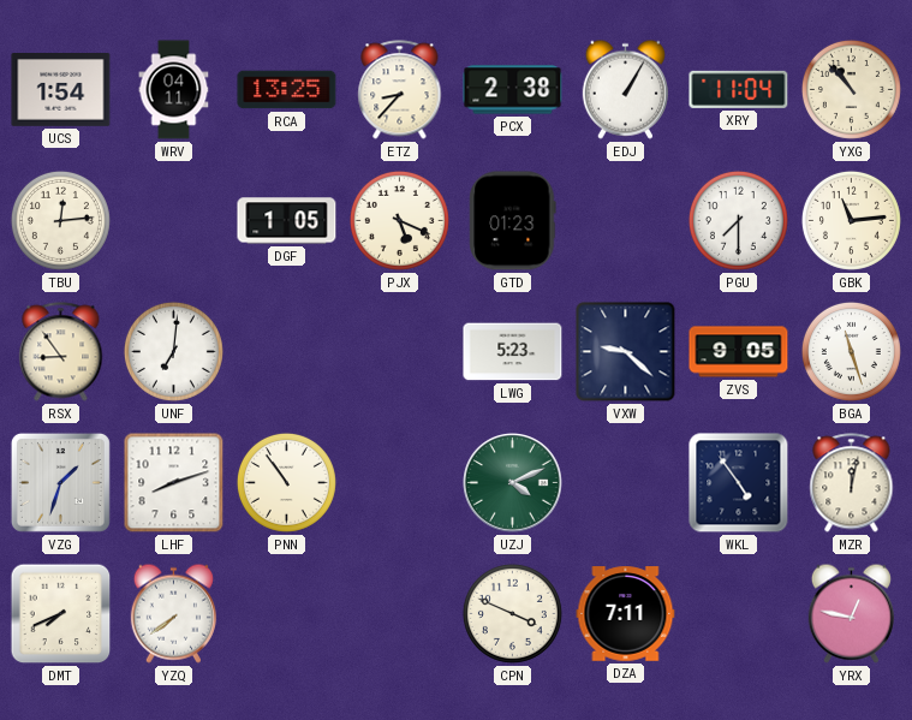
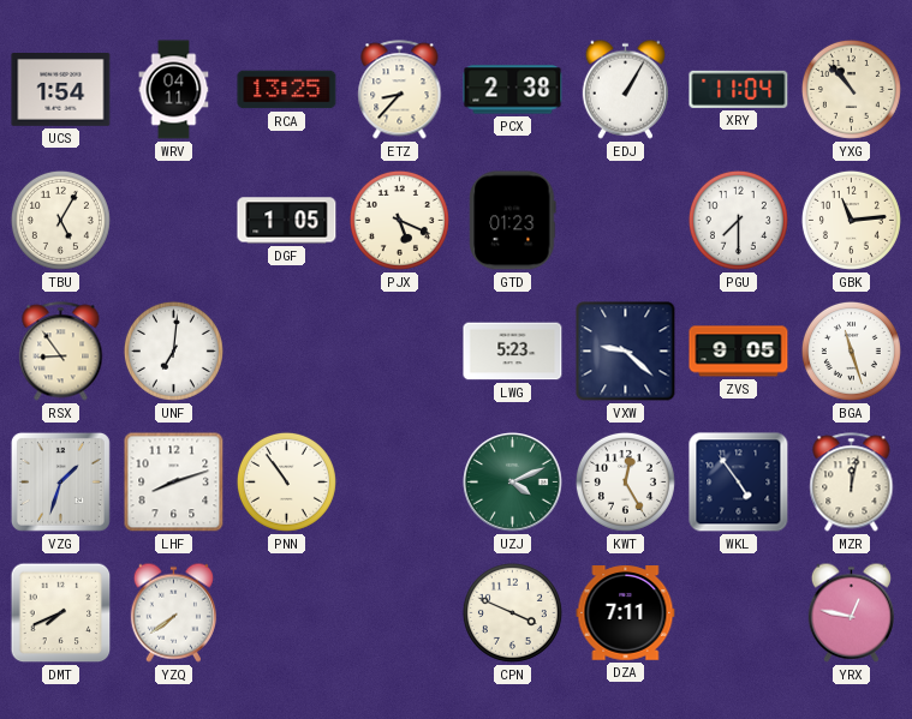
TBU: 12:14 -> 5:05 (60, 220)
KWT: none -> 12:25 (625, 481)
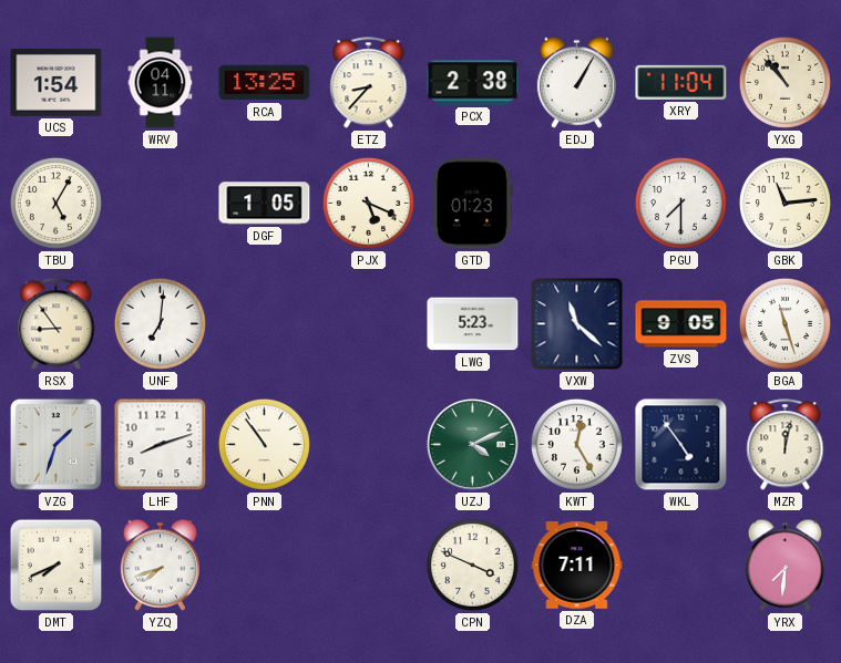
VXW: 9:22 -> 11:22 (577, 324)
YZQ: 7:39 -> 7:42 (160, 564)
YRX: 12:47 -> 7:31 (784, 564)
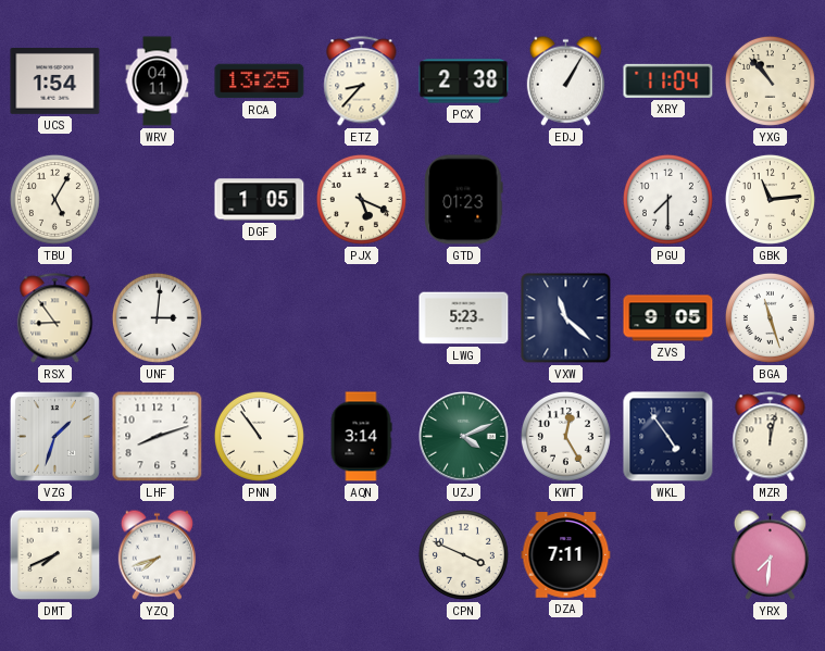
UNF: 7:01 -> 3:01 (157, 317)
AQN: none -> 3:14 (361, 437)
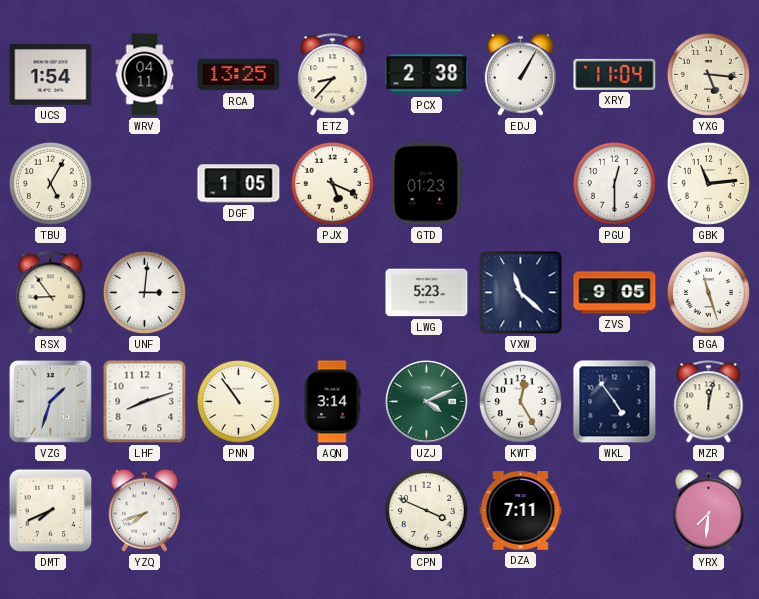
YXG: 10:53 -> 5:16 (708, 74)
PGU: 7:30 -> 12:30 (614, 183)
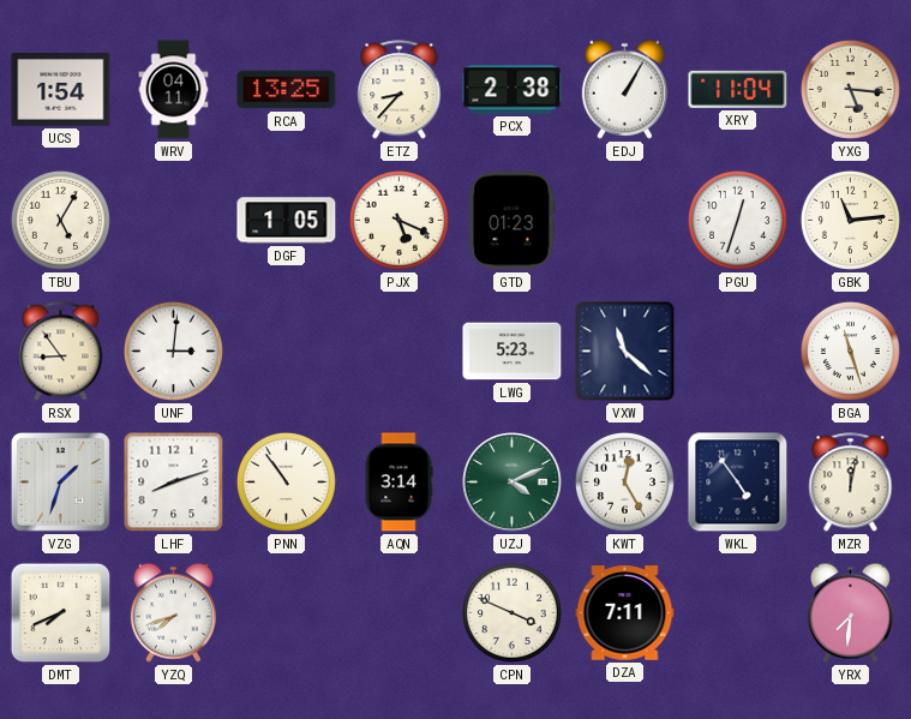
PGU: 12:30 -> 12:33 (737, 220)
ZVS: 9:05 -> none (615, 293)
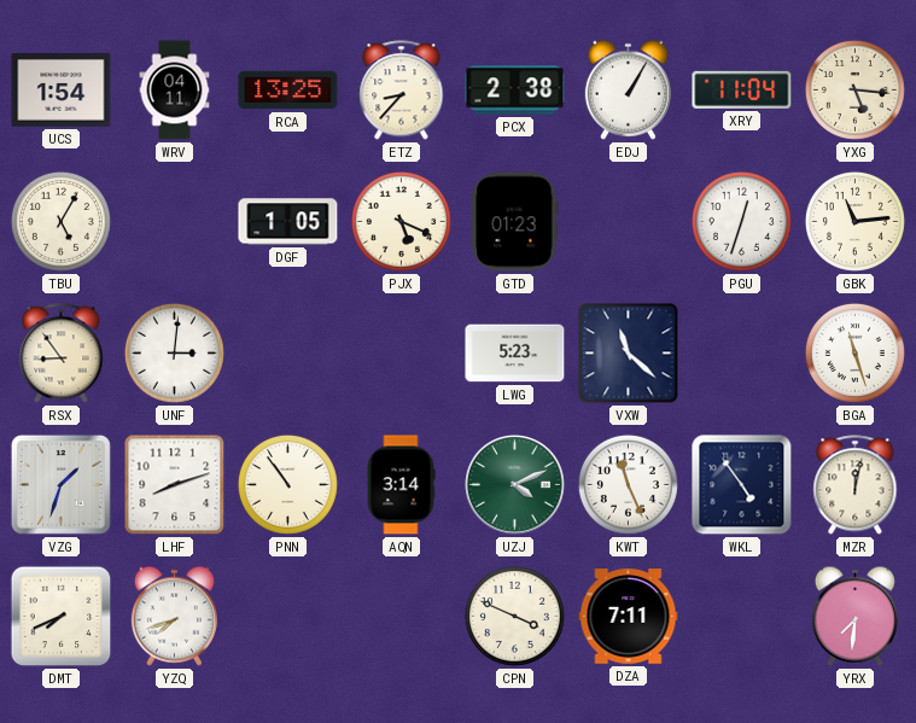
KWT: 12:25 -> 11:26 (628, 484)
